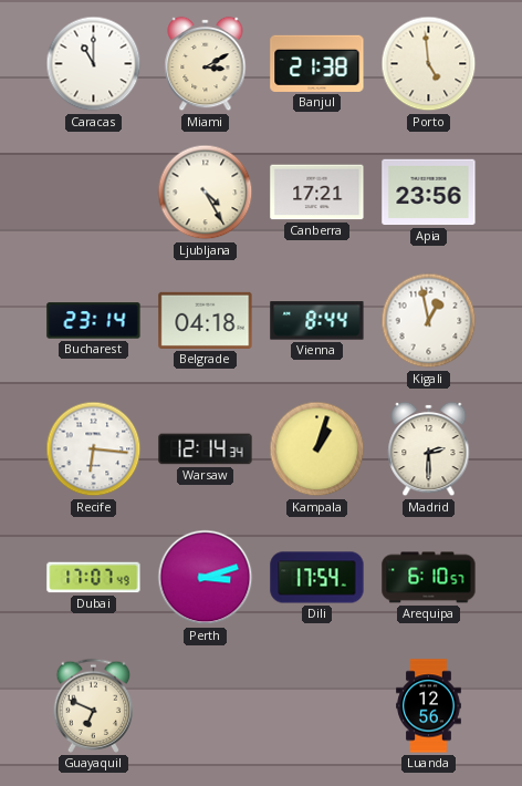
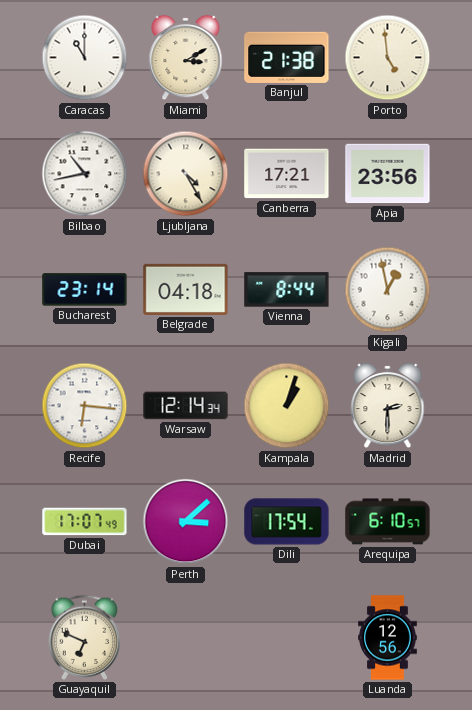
Bilbao: none -> 10:43 (85, 174)
Perth: 3:12 -> 3:08 (186, 522)
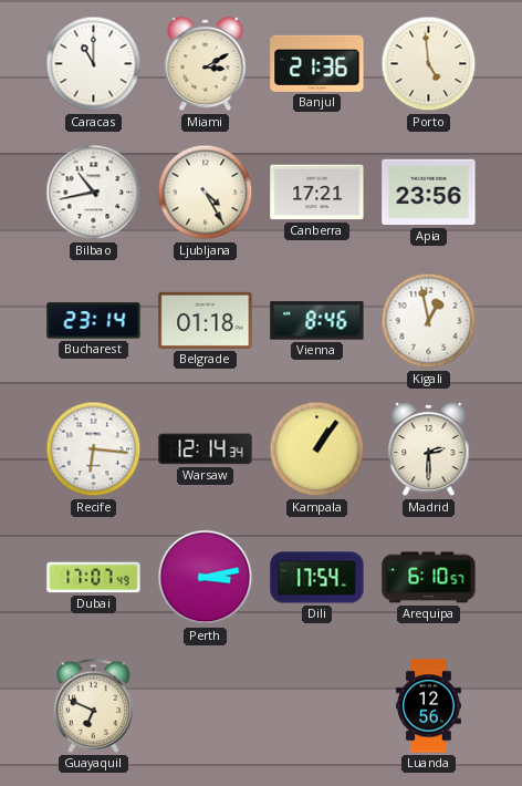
Banjul: 21:38 -> 21:36 (317, 63)
Belgrade: 04:18 -> 01:18 (206, 320)
Vienna: 8:44 -> 8:46 (317, 321)
Kampala: 1:03 -> 1:06 (317, 449)
Perth: 3:08 -> 3:13 (206, 578)
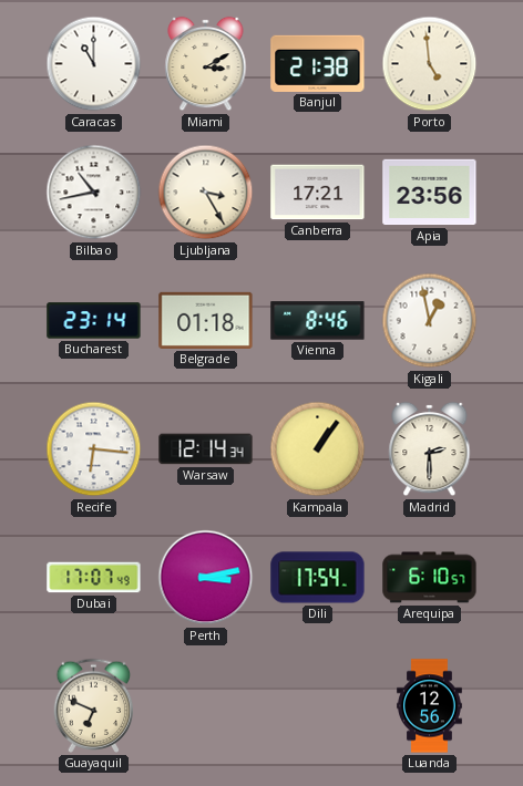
Banjul: 21:36 -> 21:38 (318, 63)
Ljubljana: 4:25 -> 3:25 (206, 193)
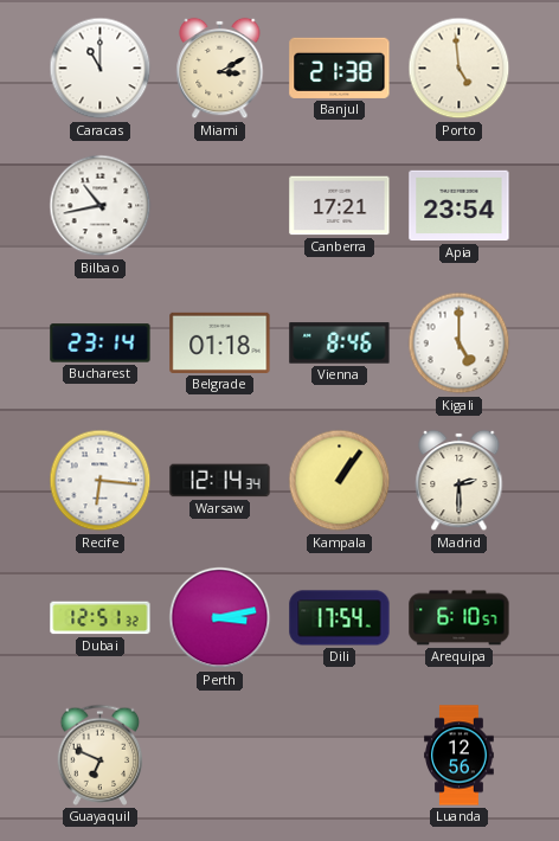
Ljubljana: 3:25 -> none (206, 193)
Apia: 23:56 -> 23:54 (460, 206)
Kigali: 12:58 -> 5:00 (460, 344)
Dubai: 17:07 -> 12:51 (101, 618)
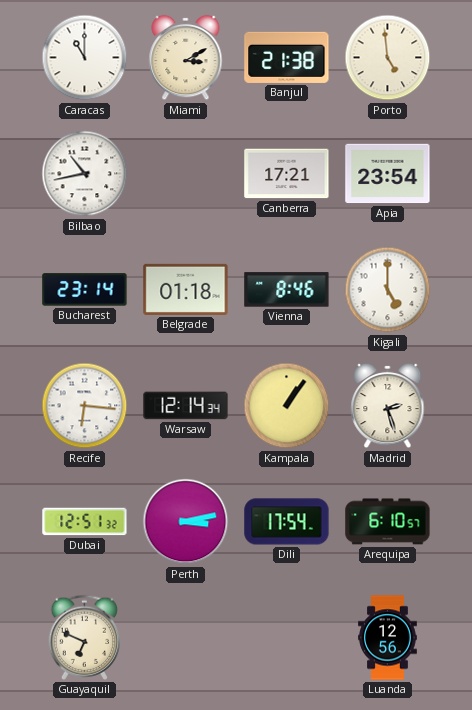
Madrid: 2:30 -> 2:27 (388, 406)
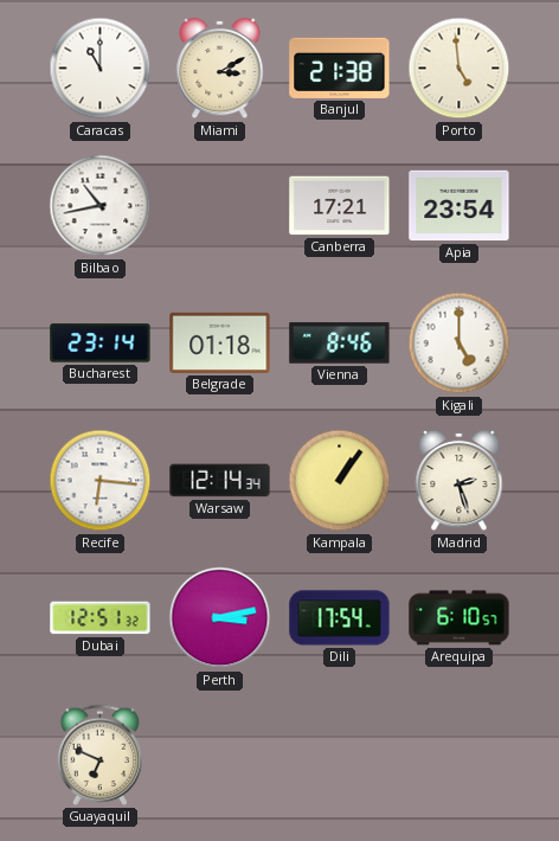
Luanda: 12:56 -> none (388, 638)
